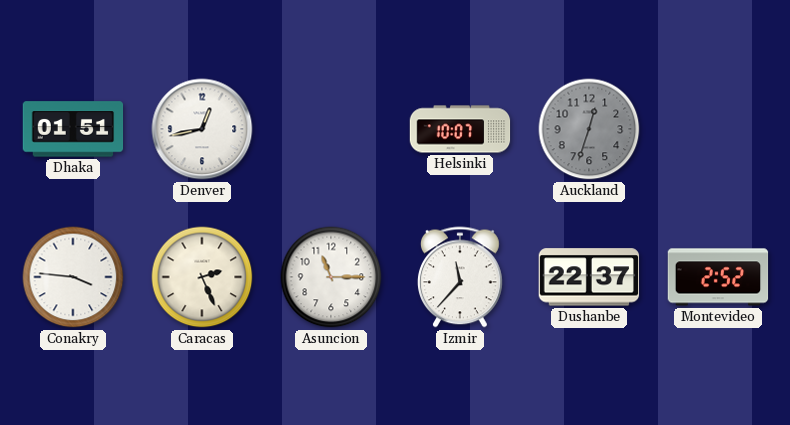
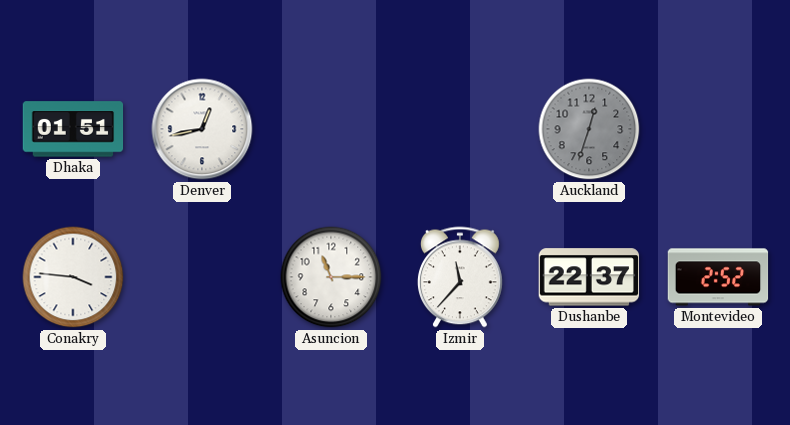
Helsinki: 10:07 -> none (460, 129)
Caracas: 2:26 -> none (202, 277)
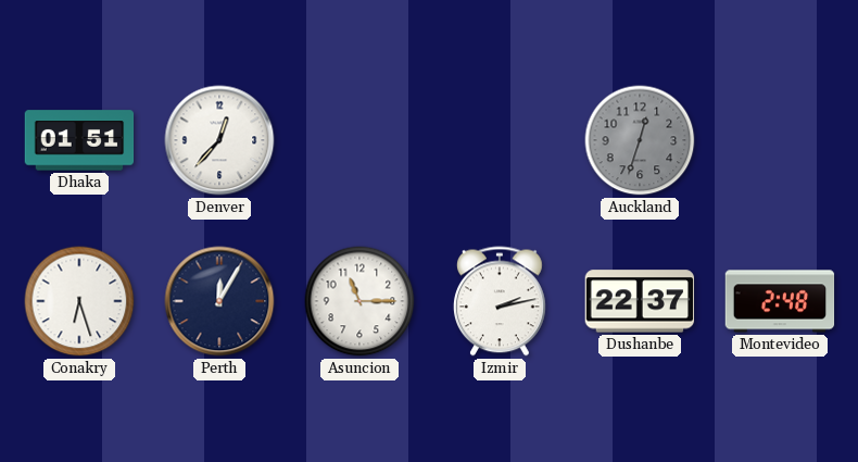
Denver: 12:43 -> 12:37 (219, 140)
Conakry: 3:46 -> 6:27 (79, 301)
Perth: none -> 12:05 (219, 301)
Izmir: 11:37 -> 2:13 (500, 301)
Montevideo: 2:52 -> 2:48 (780, 301)
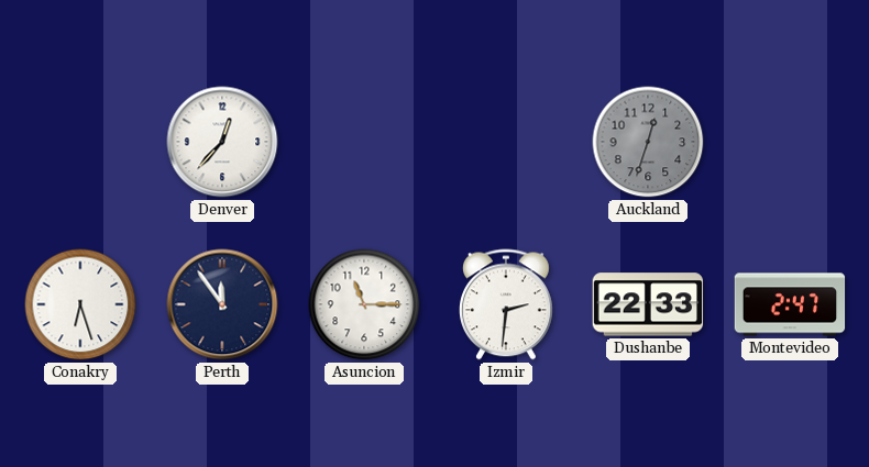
Dhaka: 01:51 -> none (79, 140)
Perth: 12:05 -> 11:54 (222, 304)
Izmir: 2:13 -> 2:31 (506, 304)
Dushanbe: 22:37 -> 22:33 (648, 304)
Montevideo: 2:48 -> 2:47 (790, 304)
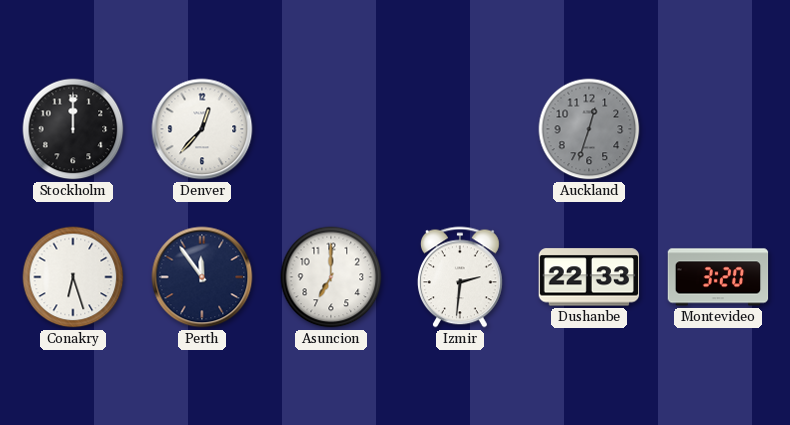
Stockholm: none -> 12:00 (73, 129)
Asuncion: 11:15 -> 7:00 (331, 277)
Montevideo: 2:47 -> 3:20 (718, 277)
